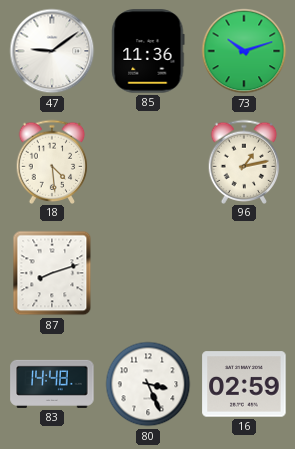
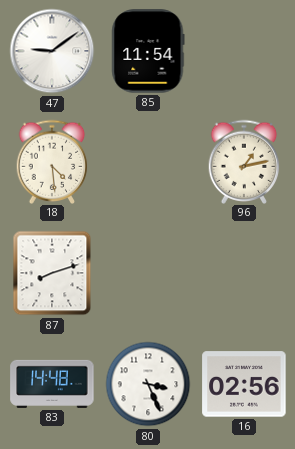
85: 11:36 -> 11:54 (148, 51)
73: 10:12 -> none (244, 51)
16: 02:59 -> 02:56 (244, 384)
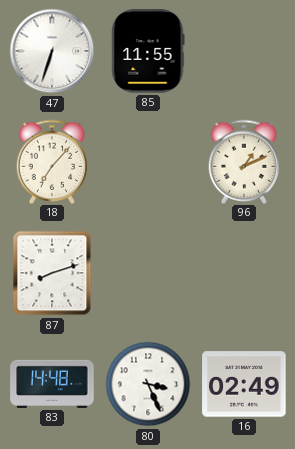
47: 9:09 -> 6:33 (52, 51)
85: 11:54 -> 11:55 (148, 51)
18: 4:29 -> 7:07 (52, 161)
96: 1:13 -> 1:11 (244, 161)
16: 02:56 -> 02:49 (244, 384)
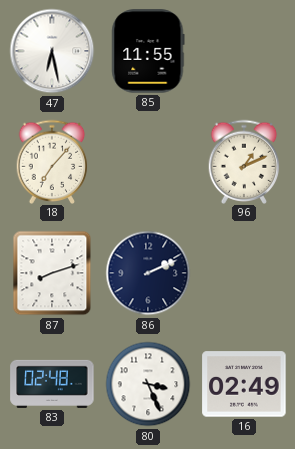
47: 6:33 -> 6:28 (52, 51)
86: none -> 2:11 (148, 273)
83: 14:48 -> 02:48 (52, 384)
